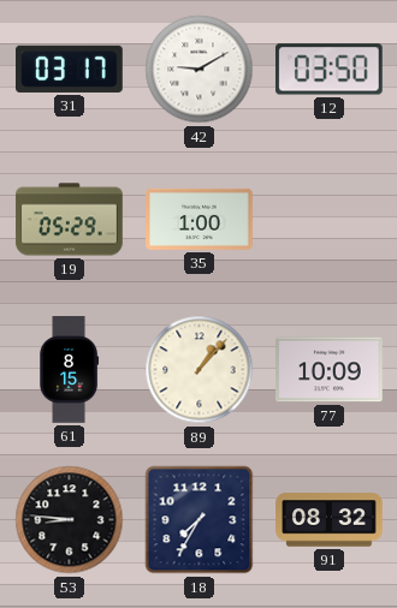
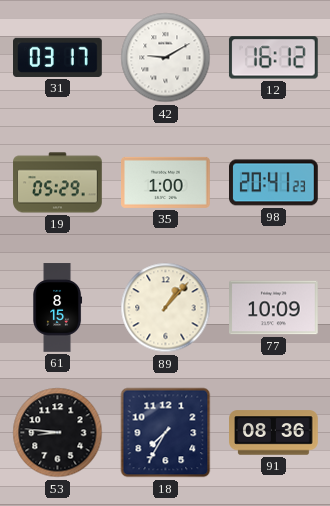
12: 03:50 -> 16:12 (273, 58)
98: none -> 20:41 (274, 183)
91: 08:32 -> 08:36 (274, 433)
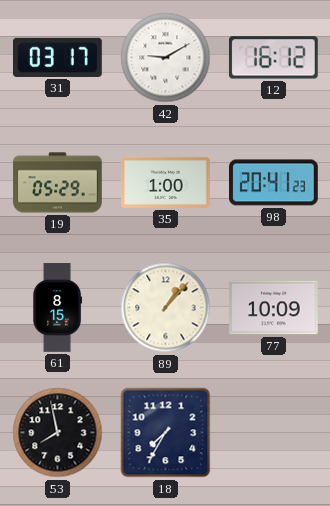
53: 8:46 -> 7:58 (58, 433)
91: 08:36 -> none (274, 433)
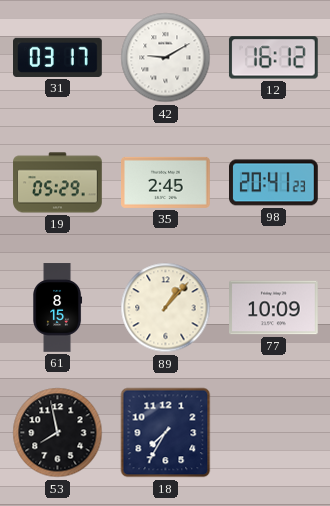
35: 1:00 -> 2:45 (166, 182)
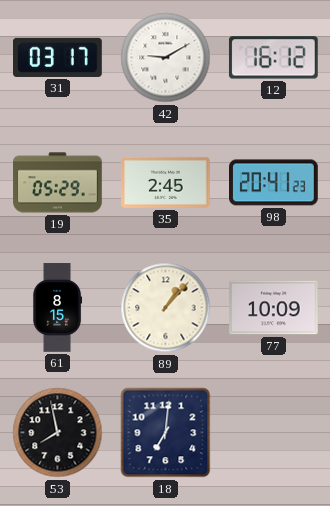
18: 7:35 -> 7:01 (166, 433)
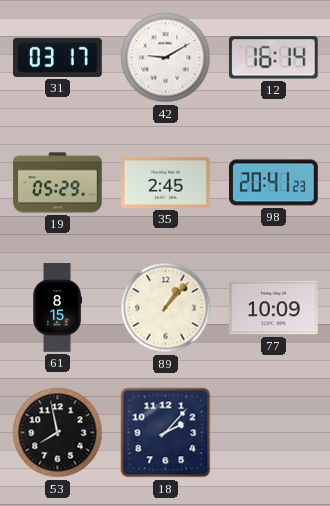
12: 16:12 -> 16:14 (273, 58)
18: 7:01 -> 2:07 (166, 433)
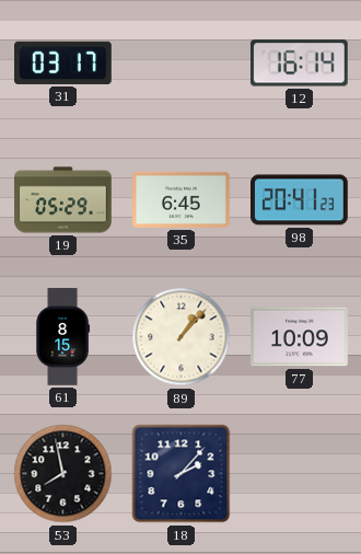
42: 9:10 -> none (166, 58)
35: 2:45 -> 6:45 (182, 199)
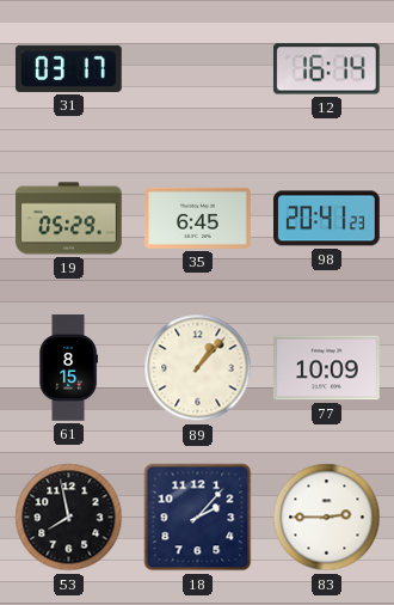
83: none -> 2:45 (327, 518)
